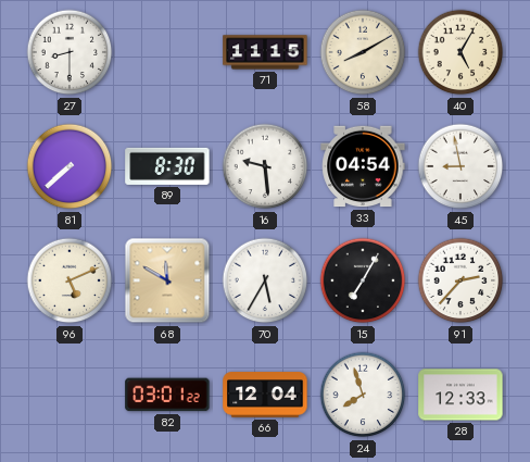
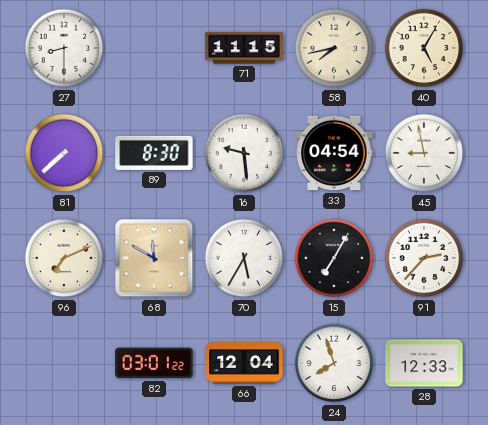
58: 8:10 -> 7:43 (334, 48)
96: 5:11 -> 7:11 (64, 258)
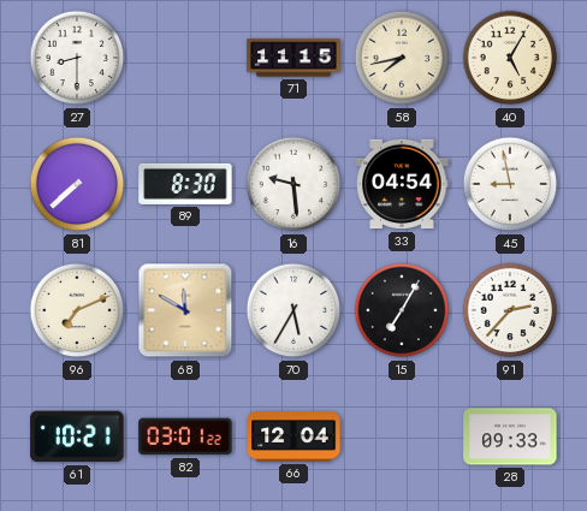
61: none -> 10:21 (77, 436)
24: 7:57 -> none (334, 363)
28: 12:33 -> 09:33 (510, 436)
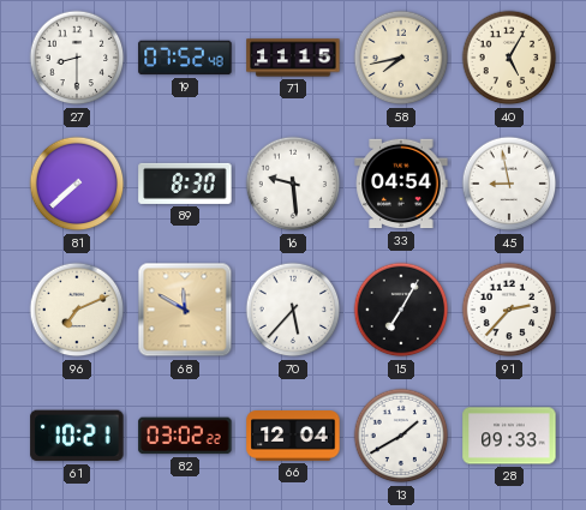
19: none -> 07:52 (185, 58)
70: 5:35 -> 5:37 (293, 310)
82: 03:01 -> 03:02 (185, 436)
13: none -> 1:40 (401, 436)
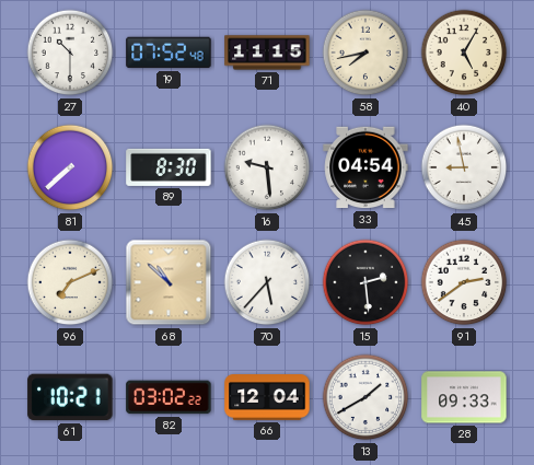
27: 8:30 -> 10:30 (70, 53)
68: 11:50 -> 10:52 (169, 282)
15: 7:05 -> 2:29 (365, 282)
91: 2:37 -> 2:39 (464, 282)
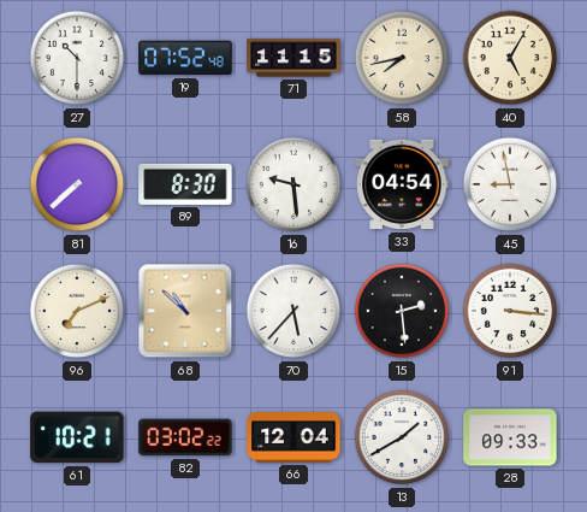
91: 2:39 -> 3:16 (510, 311)
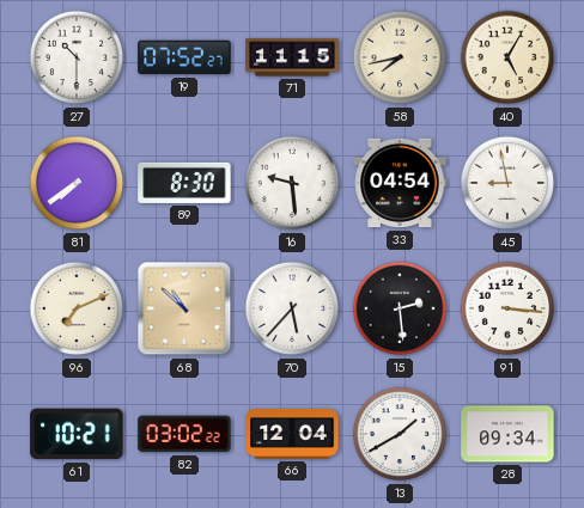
19: 07:52:48 -> 07:52:27 (184, 57)
81: 7:38 -> 7:39 (77, 183)
28: 09:33 -> 09:34 (507, 434)
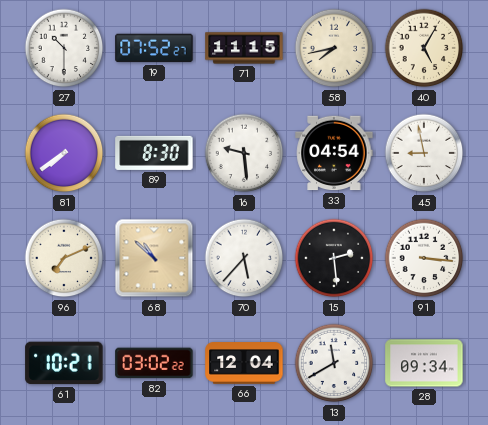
13: 1:40 -> 11:40 (334, 363)
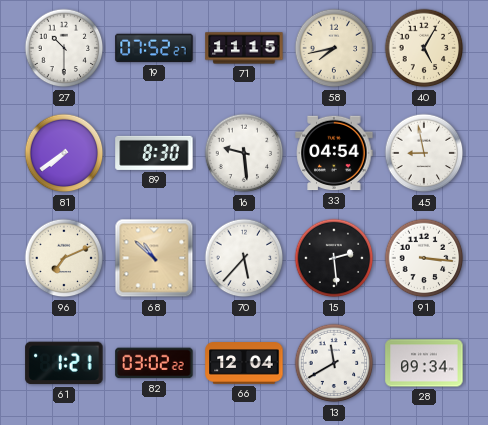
61: 10:21 -> 1:21 (64, 363)
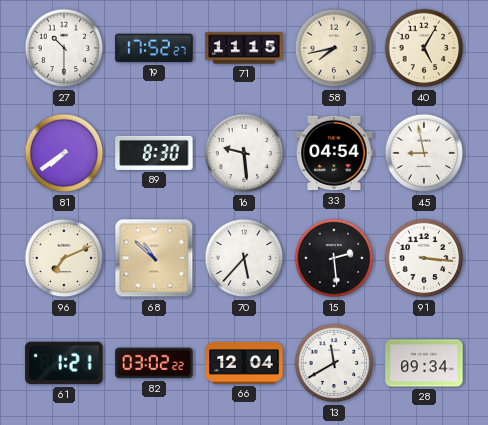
19: 07:52 -> 17:52 (154, 48)
